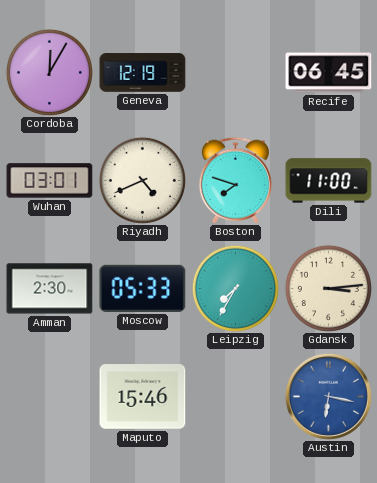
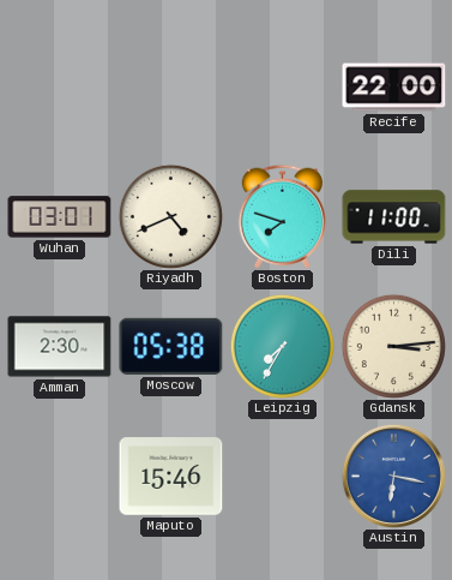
Cordoba: 12:05 -> none (49, 72)
Geneva: 12:19 -> none (143, 73)
Recife: 06:45 -> 22:00 (394, 88)
Moscow: 05:33 -> 05:38 (171, 346)
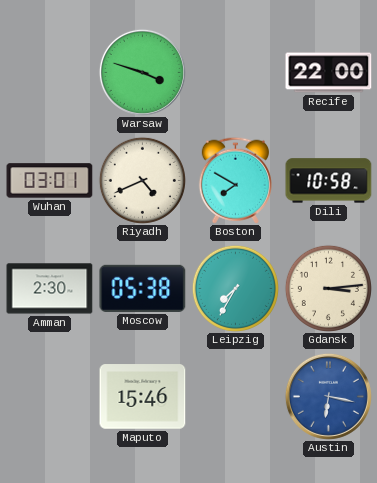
Warsaw: none -> 3:48 (142, 72)
Boston: 7:48 -> 7:50 (235, 180)
Dili: 11:00 -> 10:58 (329, 181)
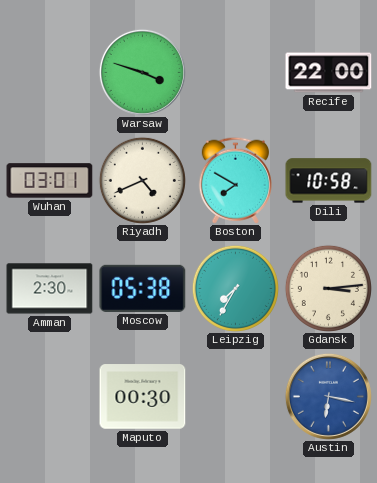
Maputo: 15:46 -> 00:30 (143, 397)
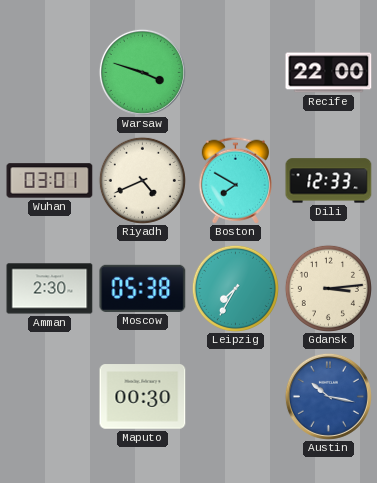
Dili: 10:58 -> 12:33 (329, 181)
Austin: 6:17 -> 10:17 (328, 396)
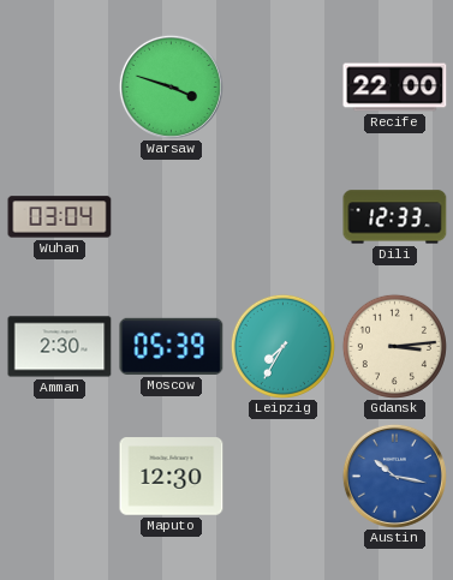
Wuhan: 03:01 -> 03:04 (60, 217)
Riyadh: 4:41 -> none (142, 180)
Boston: 7:50 -> none (235, 180)
Moscow: 05:38 -> 05:39 (172, 346)
Maputo: 00:30 -> 12:30 (172, 477)
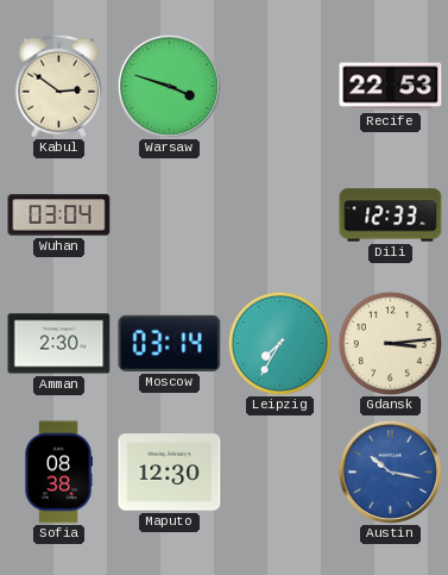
Kabul: none -> 2:51 (58, 86)
Recife: 22:00 -> 22:53 (391, 87)
Moscow: 05:39 -> 03:14 (170, 343)
Sofia: none -> 08:38 (58, 473)
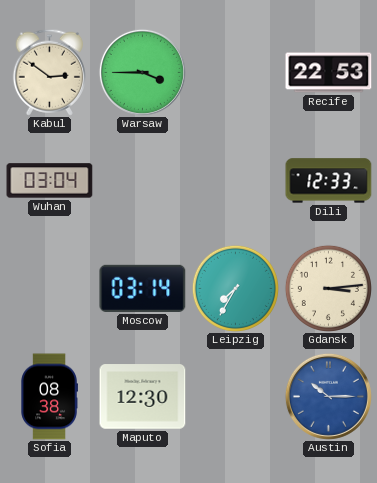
Warsaw: 3:48 -> 3:45 (142, 72)
Amman: 2:30 -> none (59, 344)
Austin: 10:17 -> 10:15 (328, 396)
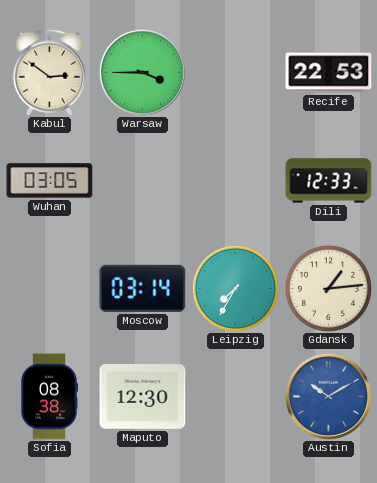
Wuhan: 03:04 -> 03:05 (50, 181)
Gdansk: 3:14 -> 1:14 (328, 288)
Austin: 10:15 -> 10:10 (328, 396)
